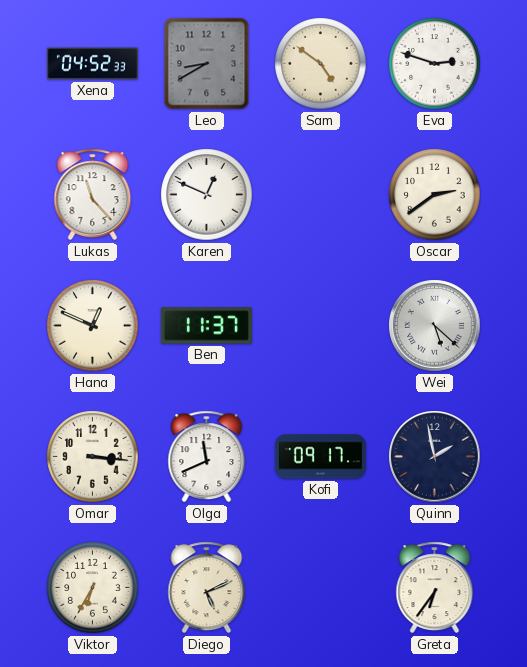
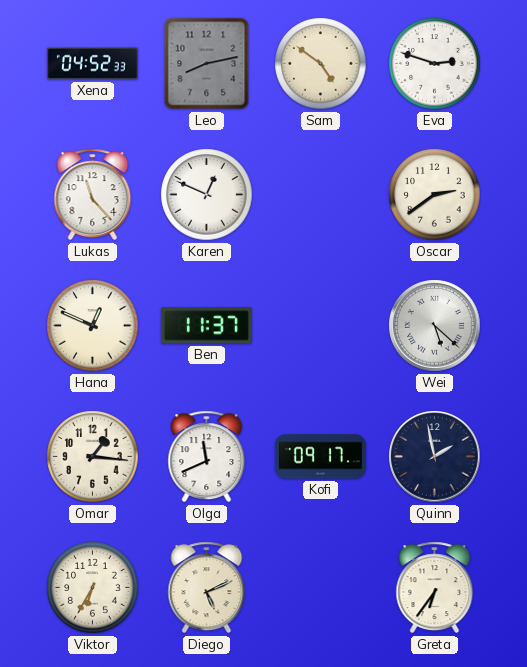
Leo: 8:40 -> 8:13 (207, 64)
Omar: 3:16 -> 1:16 (93, 457)
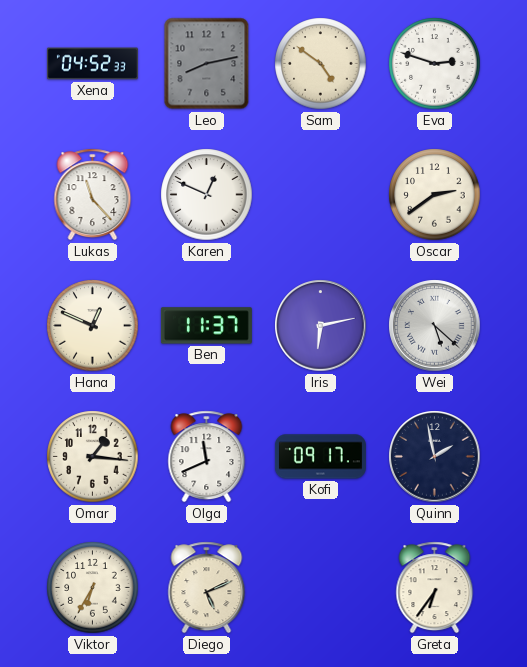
Iris: none -> 6:13 (321, 326)
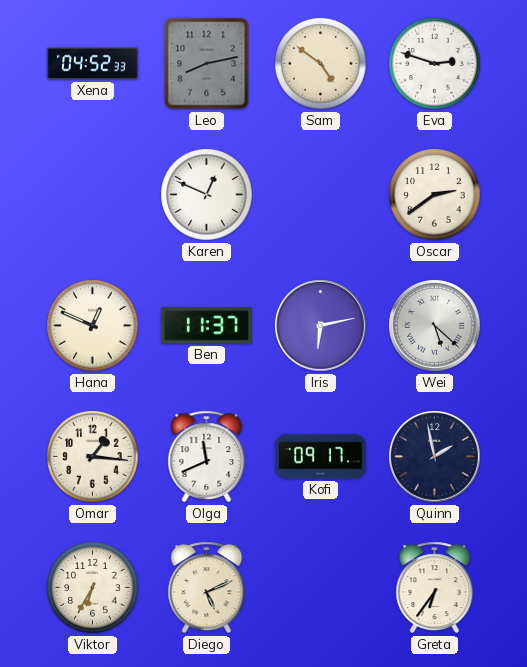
Lukas: 11:23 -> none (93, 195)
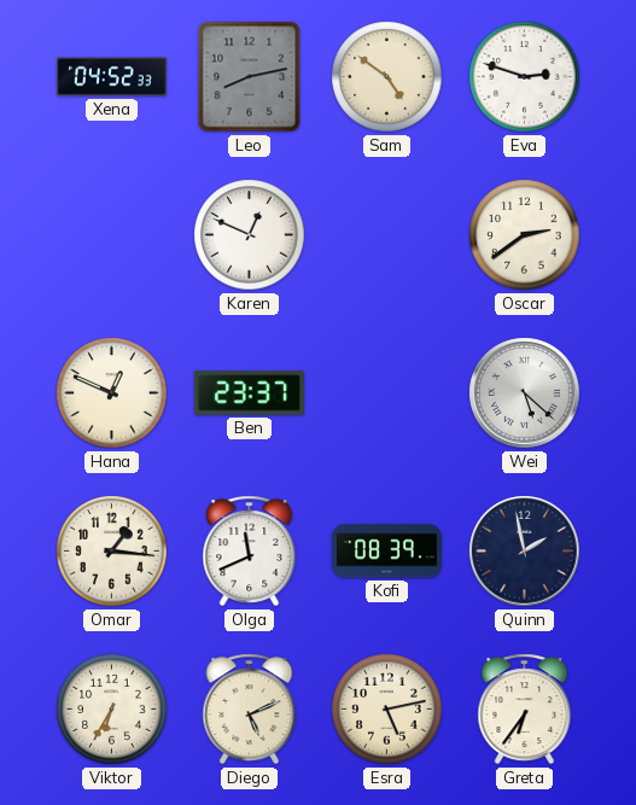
Ben: 11:37 -> 23:37 (249, 393)
Iris: 6:13 -> none (321, 326)
Kofi: 09:17 -> 08:39 (386, 552)
Esra: none -> 5:13 (387, 710)
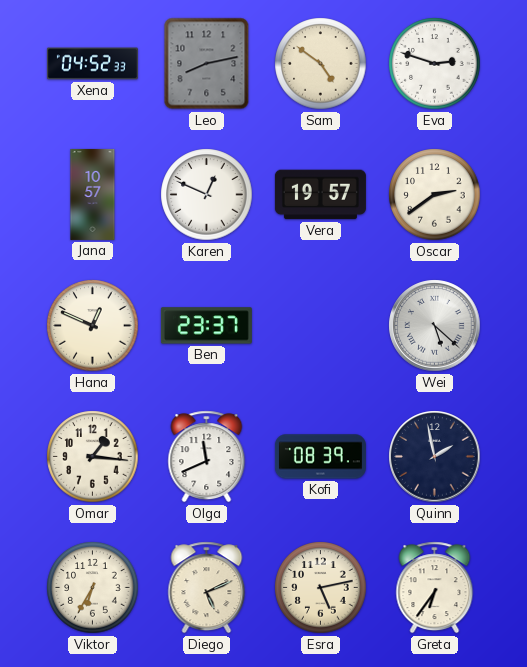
Jana: none -> 10:57 (93, 194)
Vera: none -> 19:57 (320, 195)
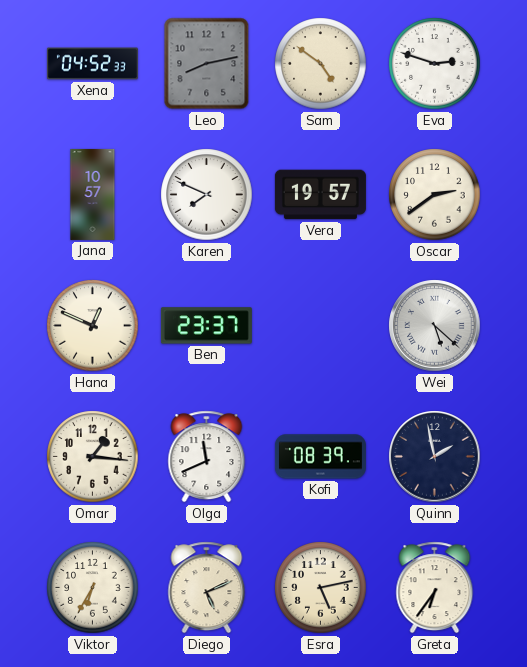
Karen: 12:49 -> 7:49 (207, 195)
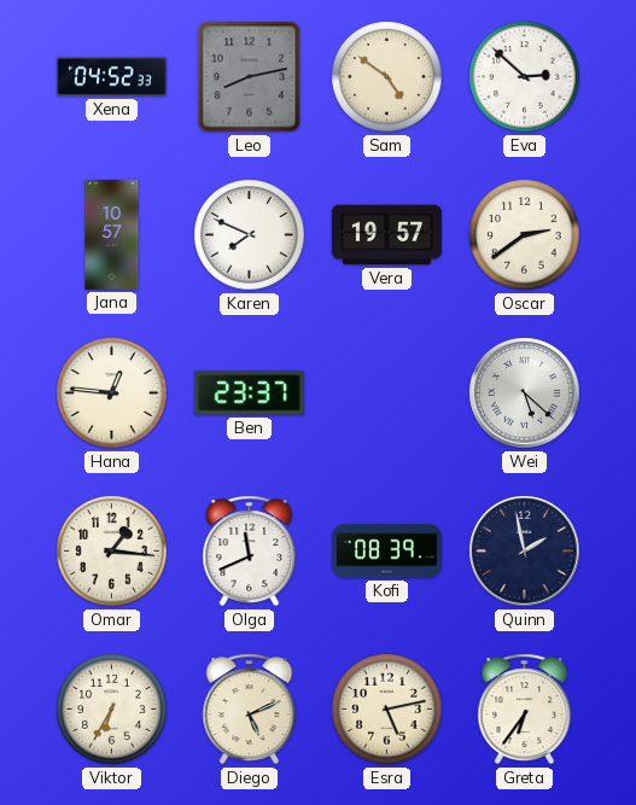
Eva: 2:48 -> 2:52 (525, 77)
Hana: 12:49 -> 12:46 (112, 393)
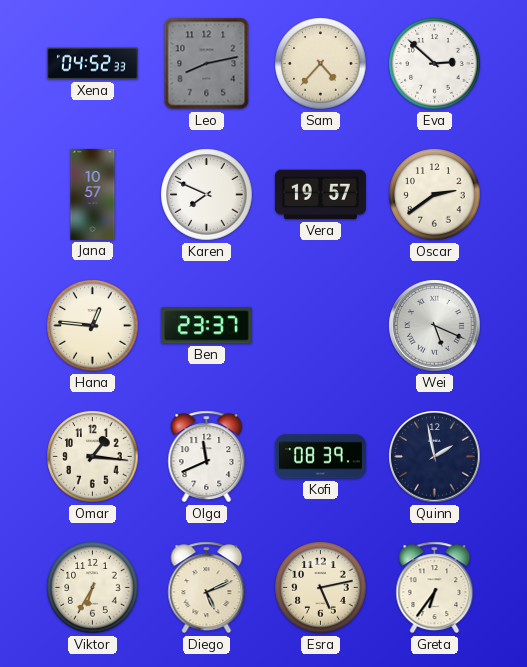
Sam: 4:51 -> 4:37 (321, 64)
Wei: 5:22 -> 5:19 (435, 326)
